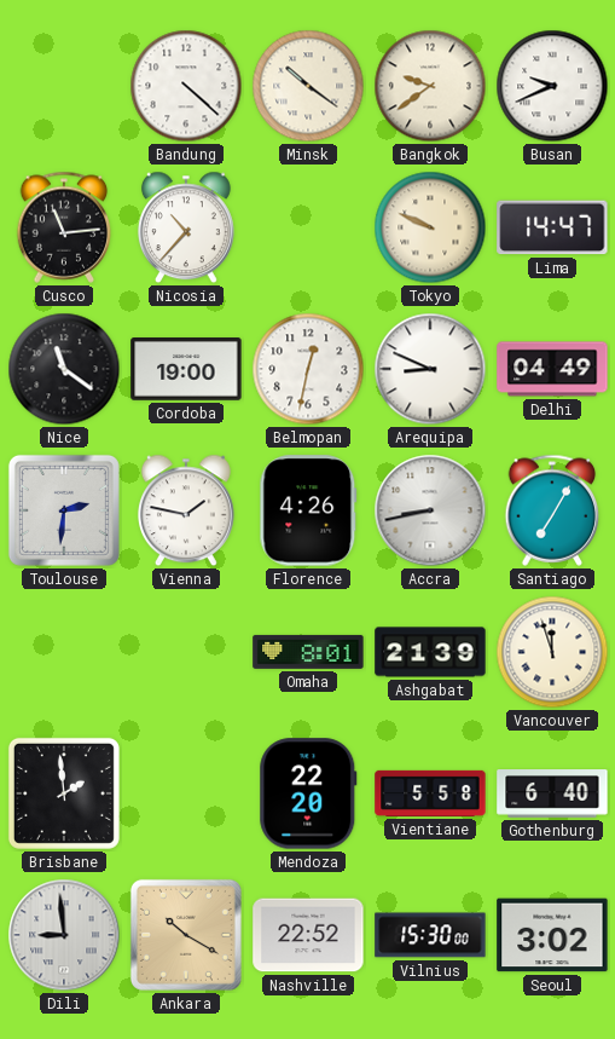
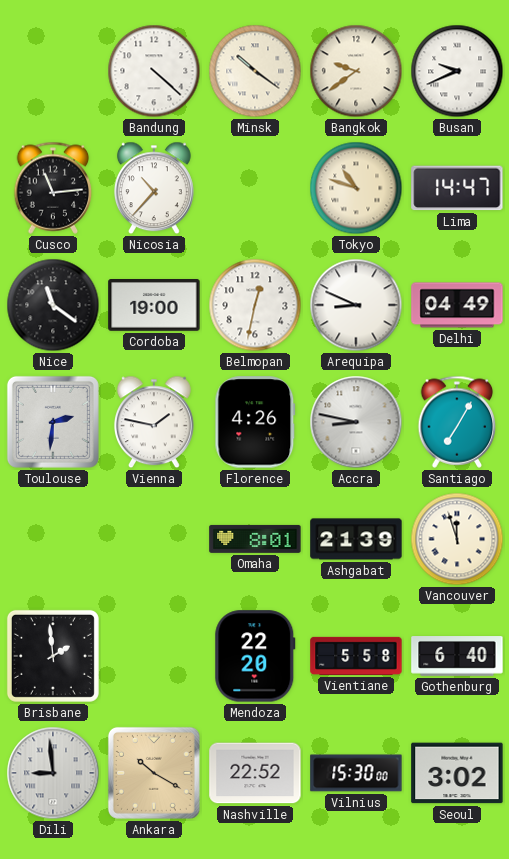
Tokyo: 9:49 -> 10:48 (356, 188)
Accra: 8:43 -> 8:47 (356, 422)
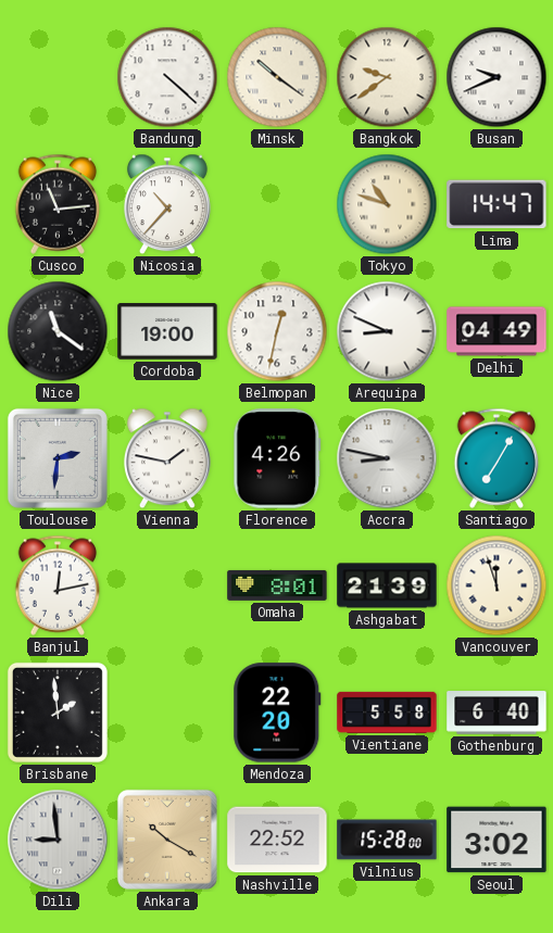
Banjul: none -> 12:13 (58, 585)
Vilnius: 15:30 -> 15:28 (387, 840)
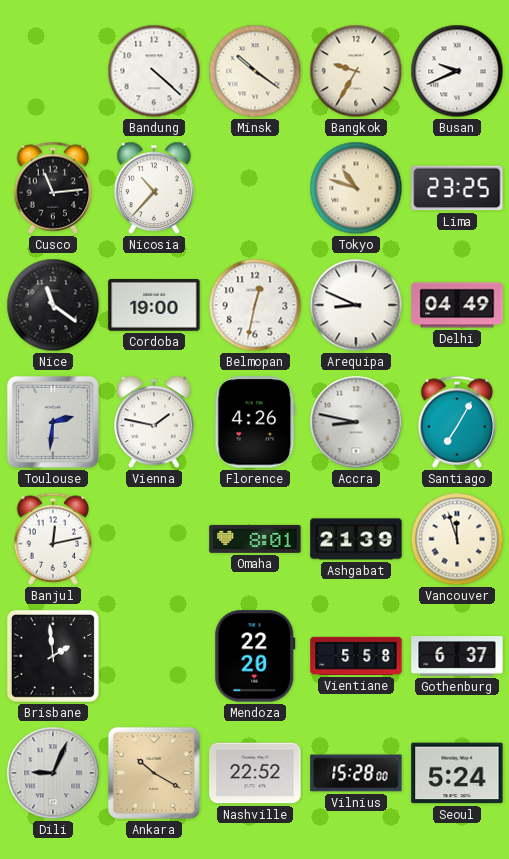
Bangkok: 9:39 -> 9:35 (356, 71)
Lima: 14:47 -> 23:25 (457, 188)
Gothenburg: 6:40 -> 6:37 (457, 656)
Dili: 8:59 -> 9:04 (53, 773)
Seoul: 3:02 -> 5:24 (457, 773)
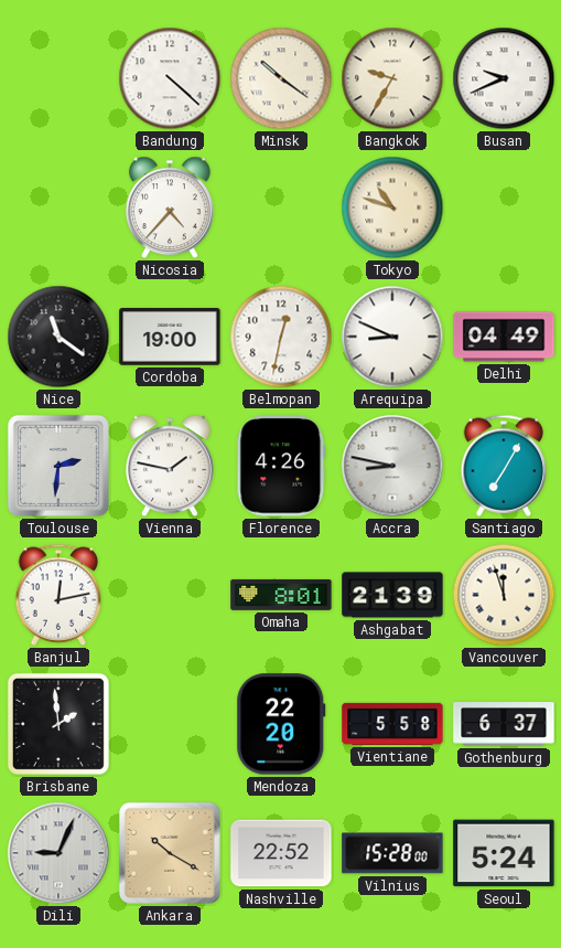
Cusco: 11:14 -> none (53, 188)
Nicosia: 10:37 -> 4:37 (170, 207)
Lima: 23:25 -> none (457, 188)
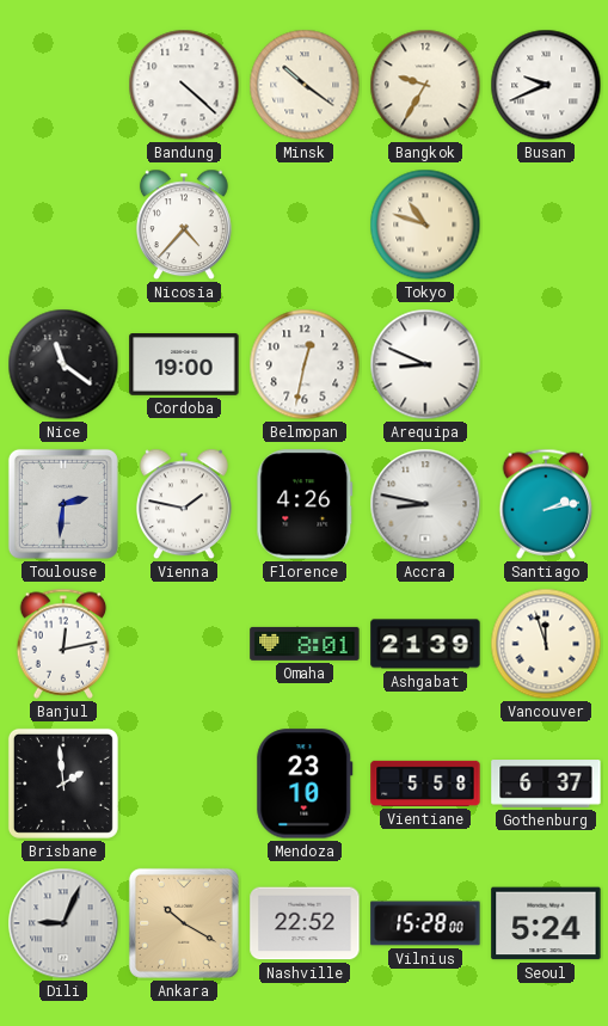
Delhi: 04:49 -> none (504, 337)
Santiago: 7:05 -> 2:13 (546, 504)
Mendoza: 22:20 -> 23:10 (305, 784)
